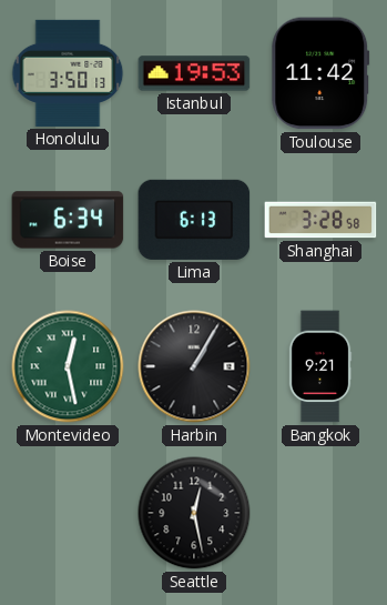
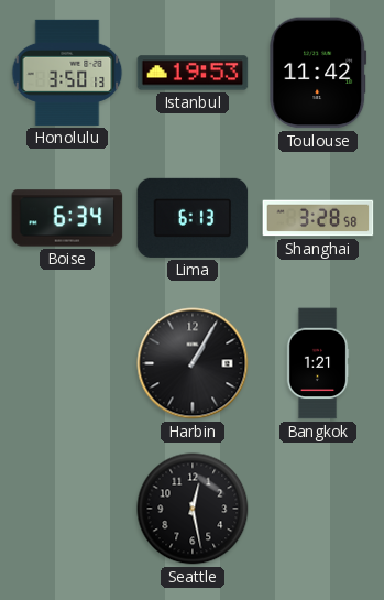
Montevideo: 12:28 -> none (68, 366)
Bangkok: 9:21 -> 1:21 (318, 363)
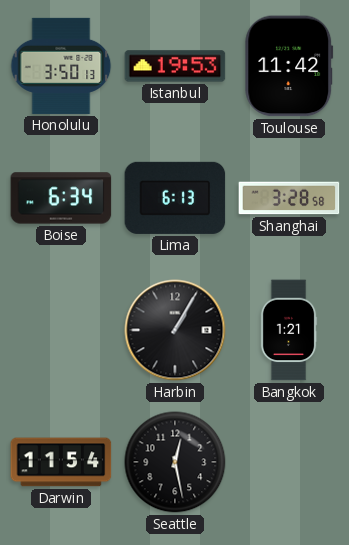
Darwin: none -> 11:54 (61, 462)
